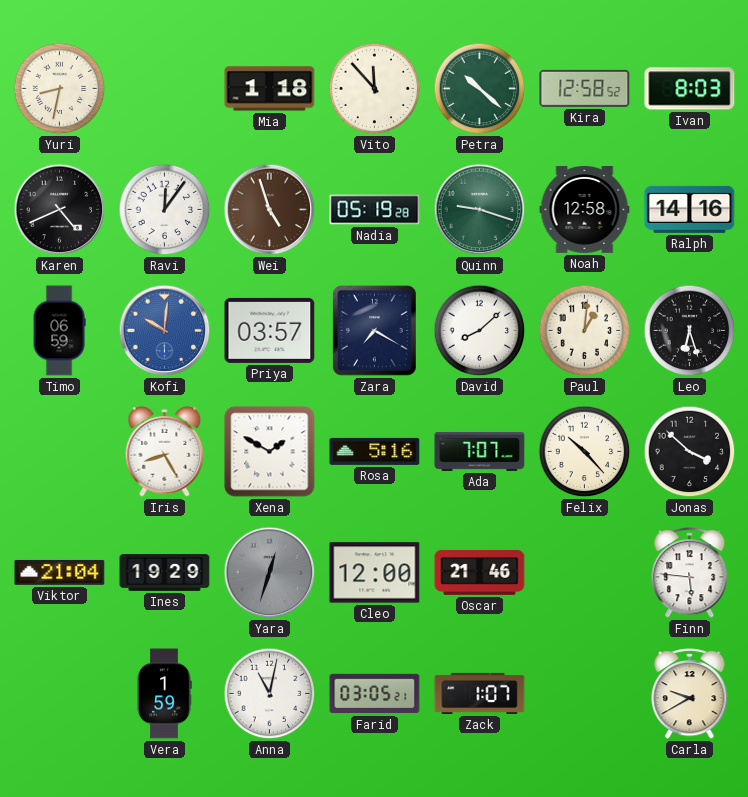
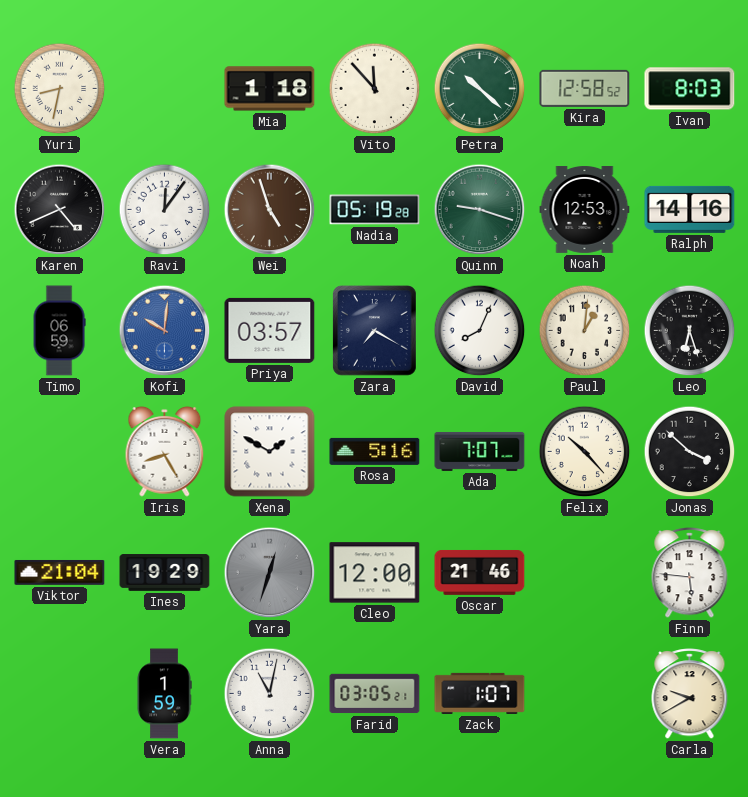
Noah: 12:58 -> 12:53 (585, 210)
David: 8:08 -> 8:04 (480, 331)
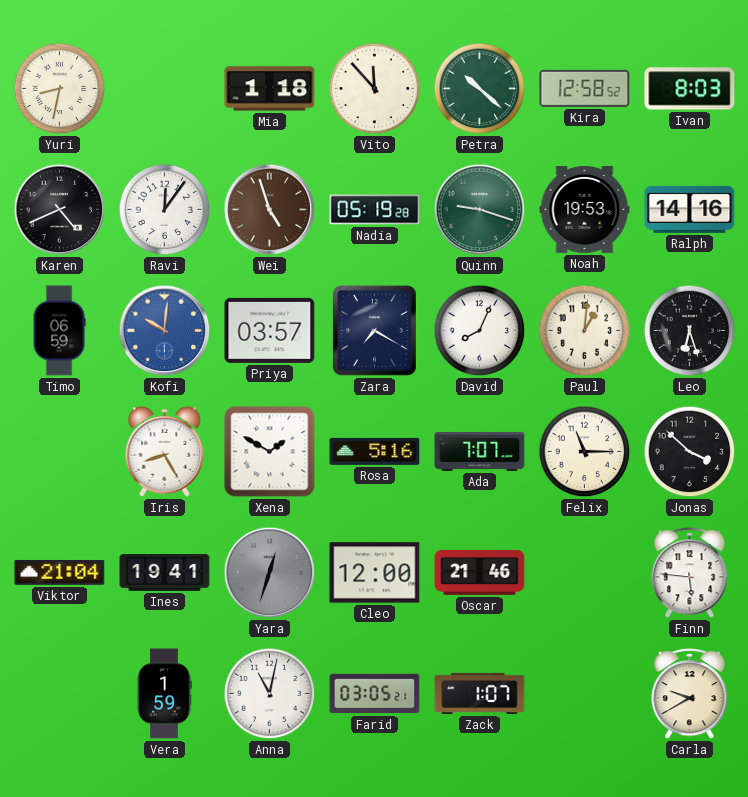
Noah: 12:53 -> 19:53 (585, 210)
Felix: 10:23 -> 11:15 (585, 452)
Ines: 19:29 -> 19:41 (165, 573)
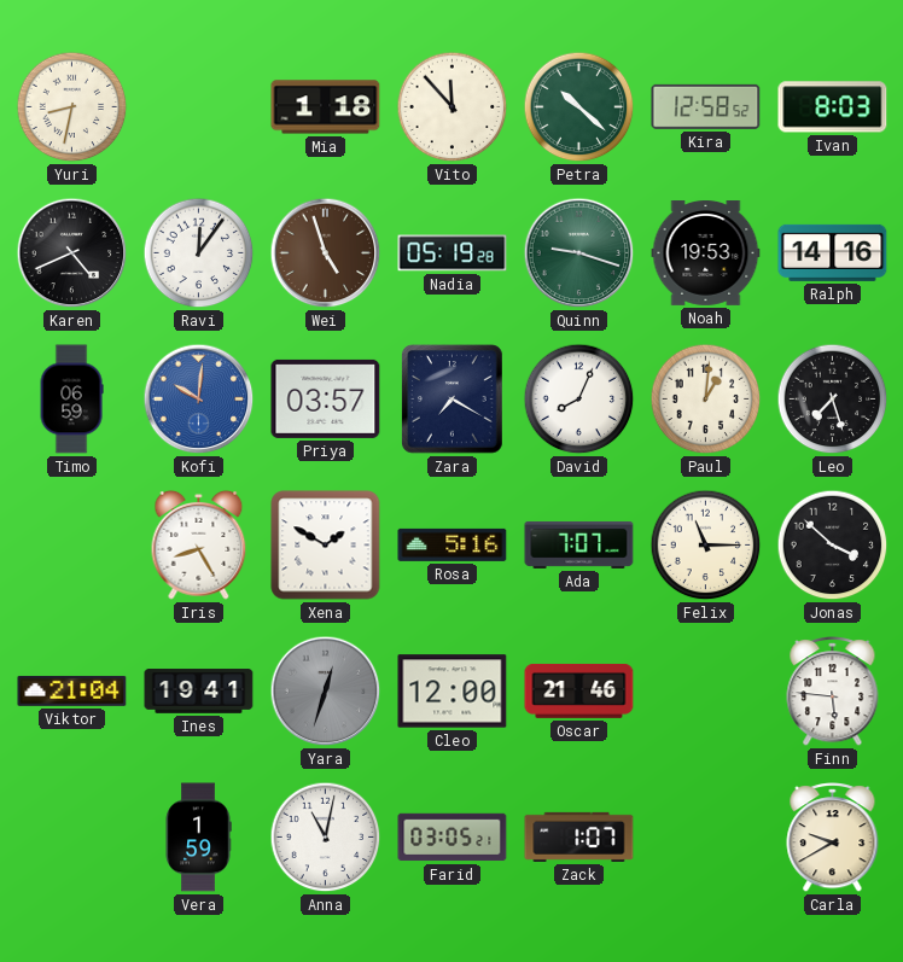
Leo: 6:27 -> 7:27 (833, 400)
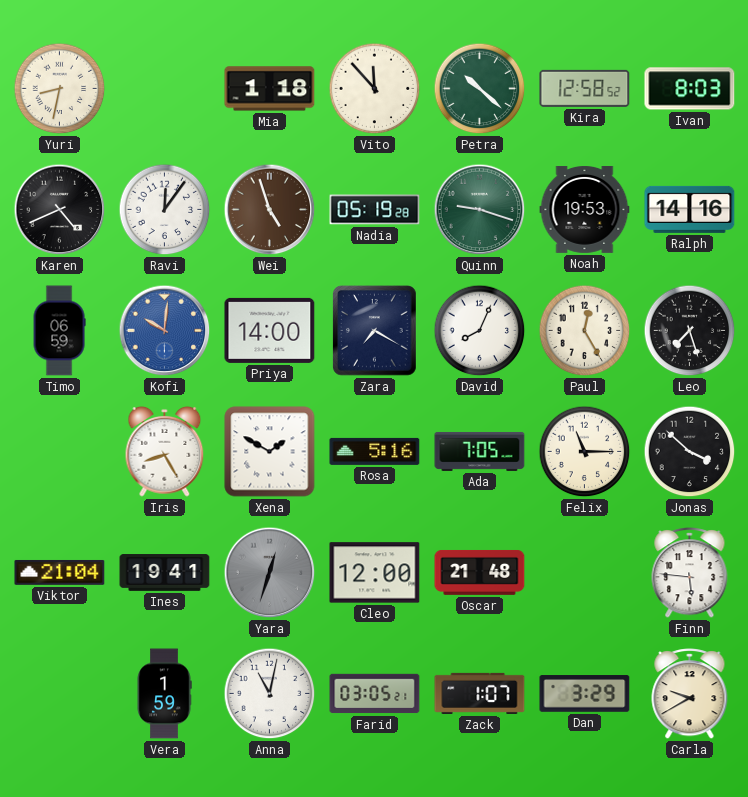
Priya: 03:57 -> 14:00 (270, 330)
Paul: 1:01 -> 12:25 (585, 331)
Ada: 7:07 -> 7:05 (480, 451)
Oscar: 21:46 -> 21:48 (480, 572)
Dan: none -> 3:29 (585, 694)
